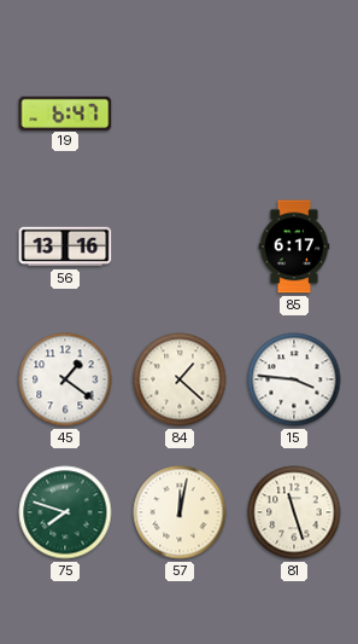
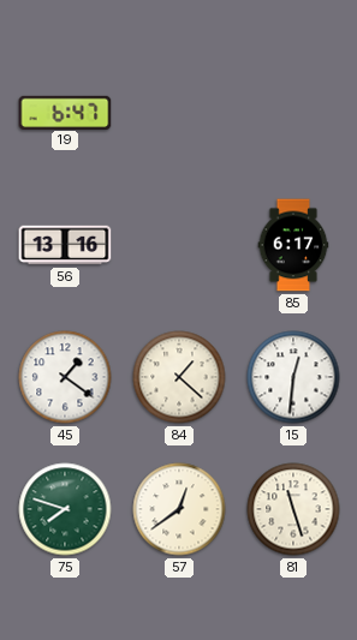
15: 3:46 -> 12:31 (293, 377)
57: 12:02 -> 12:39 (179, 509)
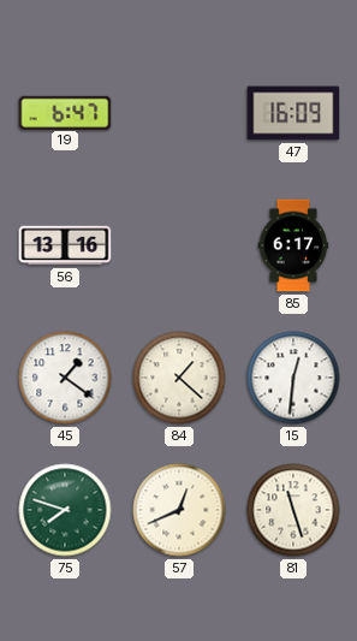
47: none -> 16:09 (293, 113)
57: 12:39 -> 12:41 (179, 510)
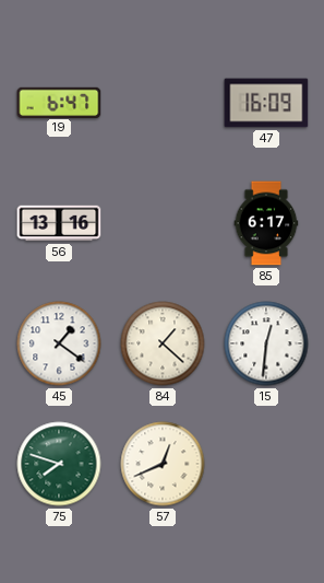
81: 11:27 -> none (293, 510)
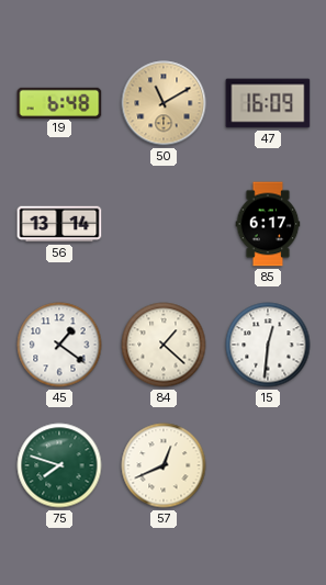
19: 6:47 -> 6:48 (59, 102)
50: none -> 11:10 (164, 103)
56: 13:16 -> 13:14 (59, 224)
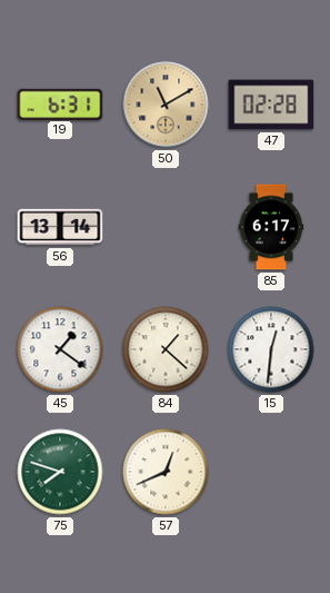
19: 6:48 -> 6:31 (60, 103)
47: 16:09 -> 02:28 (271, 105)
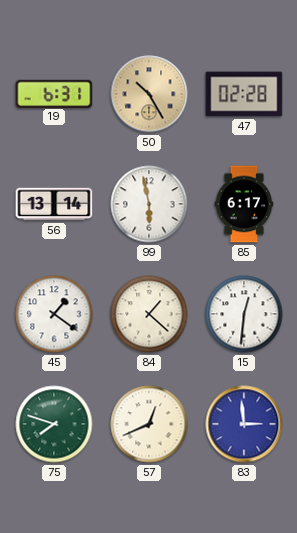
50: 11:10 -> 10:25 (149, 94)
99: none -> 5:58 (149, 204)
83: none -> 2:59 (244, 424)
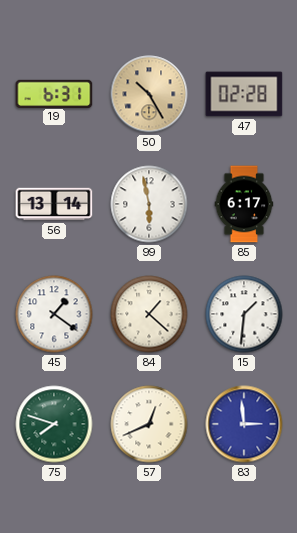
15: 12:31 -> 1:31 (244, 314)
